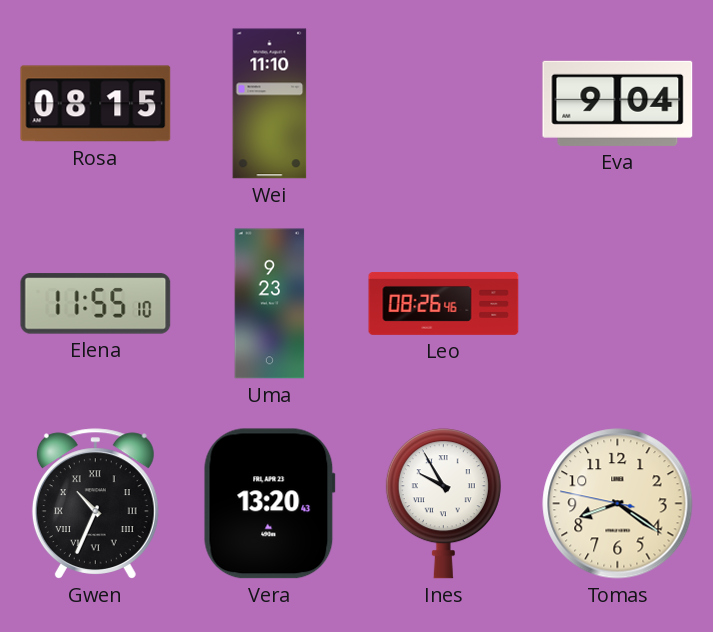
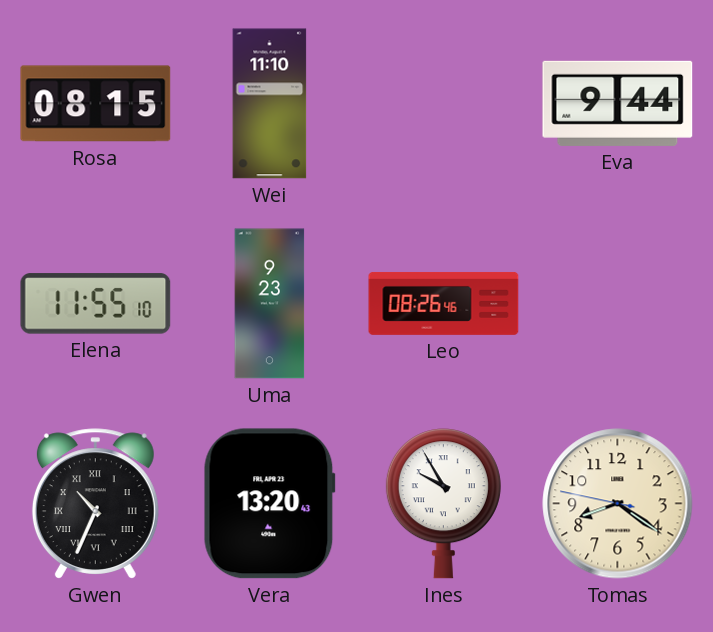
Eva: 9:04 -> 9:44 (618, 103)
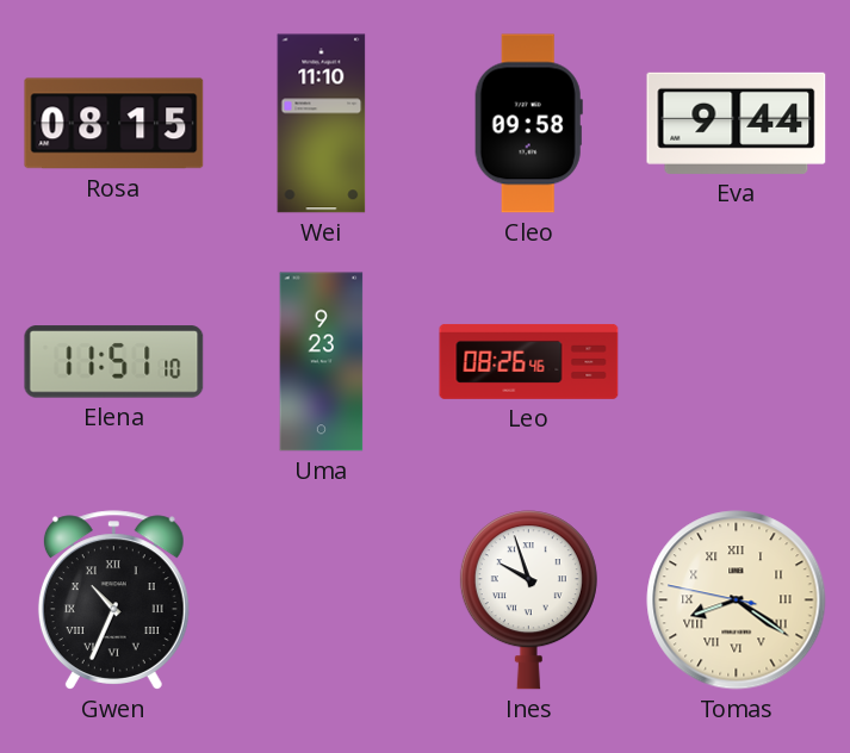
Cleo: none -> 09:58 (528, 124)
Elena: 11:55 -> 11:51 (114, 362)
Vera: 13:20 -> none (269, 504)
Ines: 9:55 -> 9:57 (528, 600)
Tomas numerals: Arabic -> Roman (737, 600)
